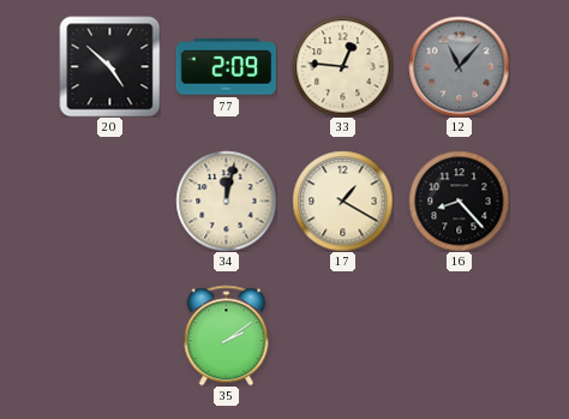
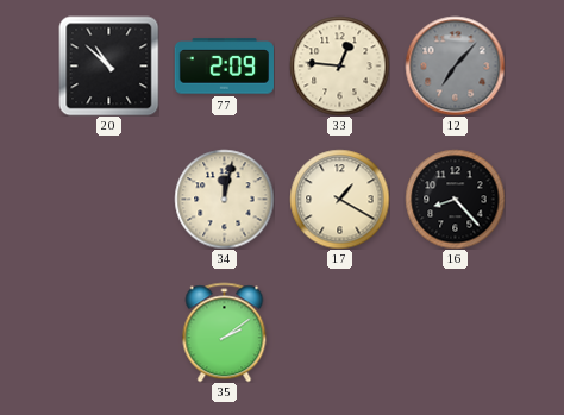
20: 4:52 -> 10:52 (108, 65)
12: 11:07 -> 7:07 (455, 65)
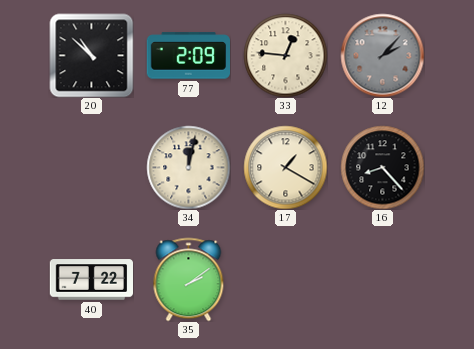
12: 7:07 -> 2:07 (382, 55)
40: none -> 7:22 (91, 280)
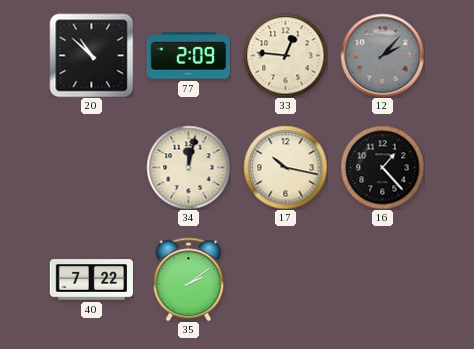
17: 1:20 -> 10:17 (285, 167)
16: 8:23 -> 1:23 (382, 167)
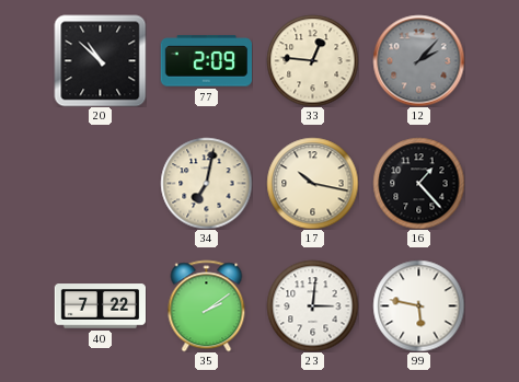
34: 12:02 -> 7:02 (206, 183)
23: none -> 3:01 (312, 305)
99: none -> 5:47 (418, 305)
